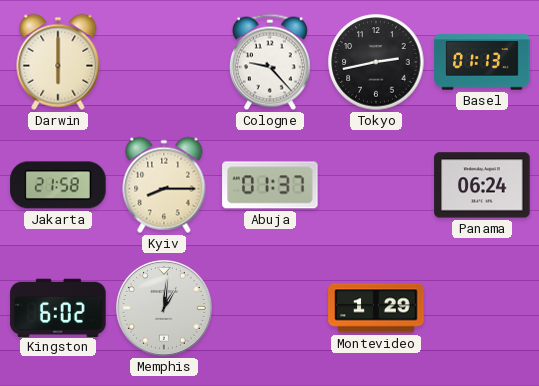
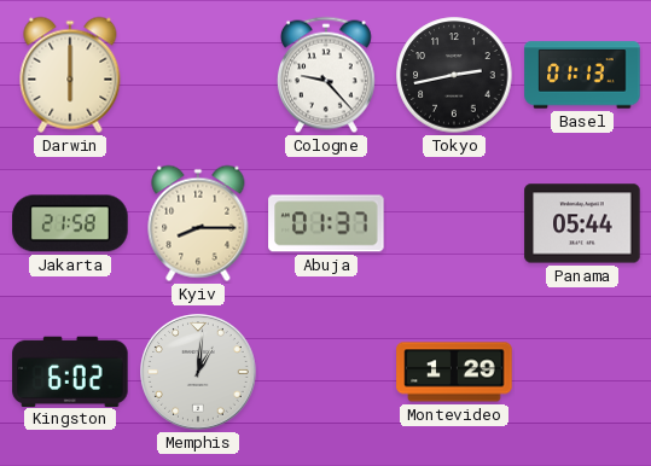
Panama: 06:24 -> 05:44 (582, 223)
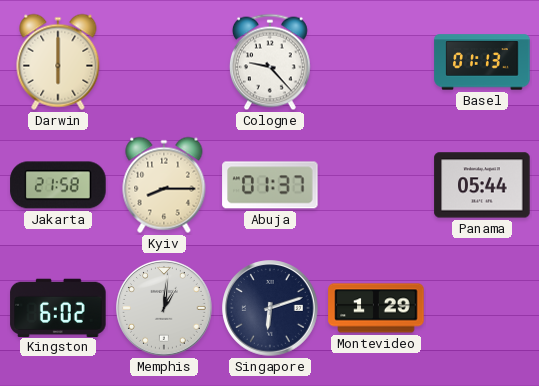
Tokyo: 2:43 -> none (454, 75)
Singapore: none -> 6:12 (270, 308)
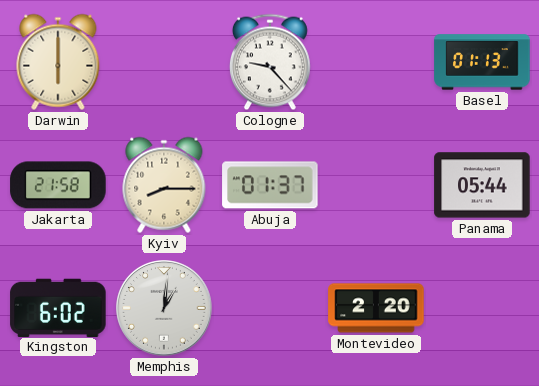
Singapore: 6:12 -> none (270, 308)
Montevideo: 1:29 -> 2:20 (376, 308)
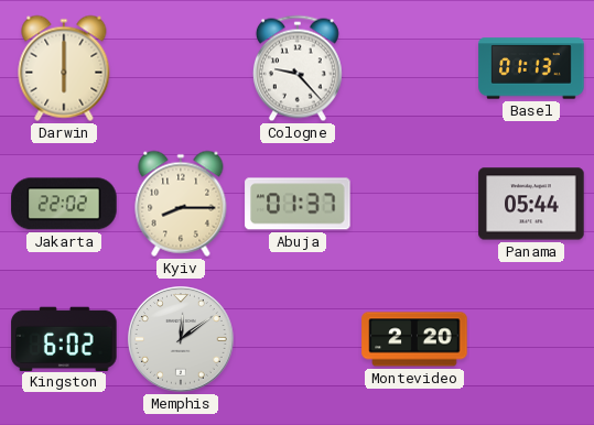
Jakarta: 21:58 -> 22:02 (64, 204)
Memphis: 1:01 -> 12:09 (181, 339)
